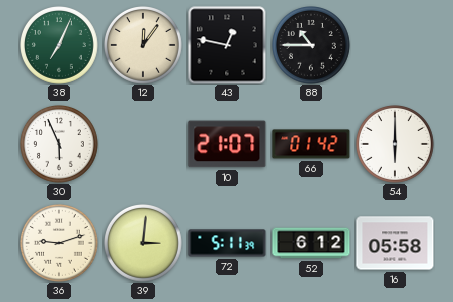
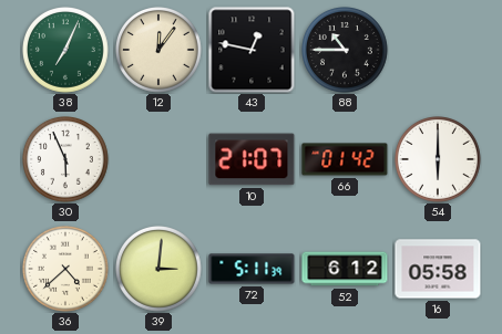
36: 9:12 -> 4:38 (66, 270)
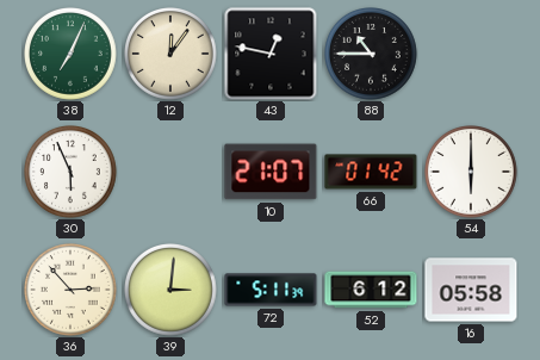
36: 4:38 -> 2:53 (72, 291)
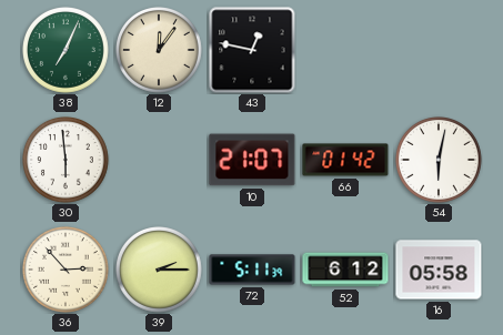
88: 10:45 -> none (372, 55)
30: 5:56 -> 5:59 (67, 161)
54: 6:00 -> 6:02 (440, 161)
39: 3:01 -> 2:15 (160, 271)
